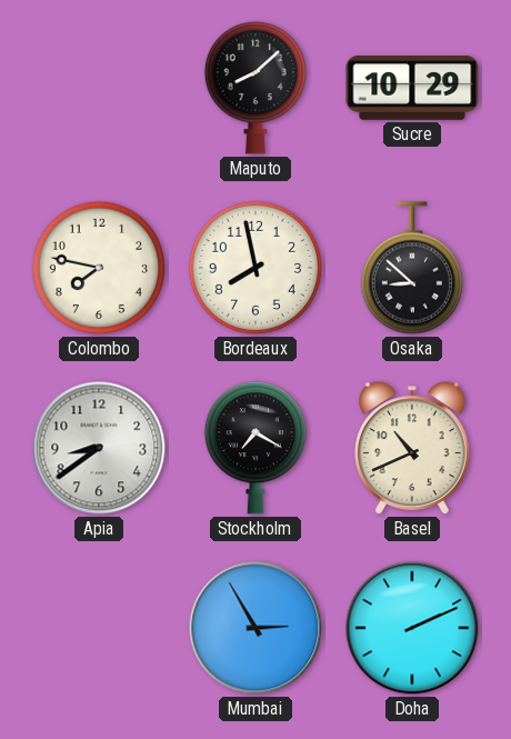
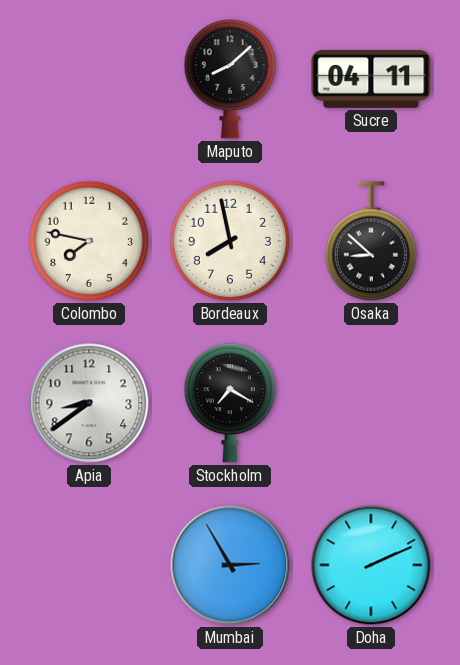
Sucre: 10:29 -> 04:11 (371, 80)
Basel: 10:41 -> none (413, 448)
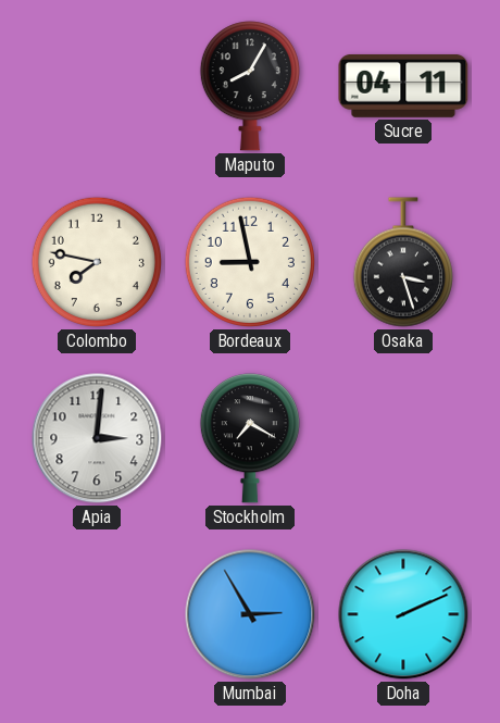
Maputo: 8:08 -> 8:05 (250, 86)
Bordeaux: 7:58 -> 8:58 (250, 262)
Osaka: 8:52 -> 3:27 (403, 262)
Apia: 8:39 -> 3:01 (97, 438)
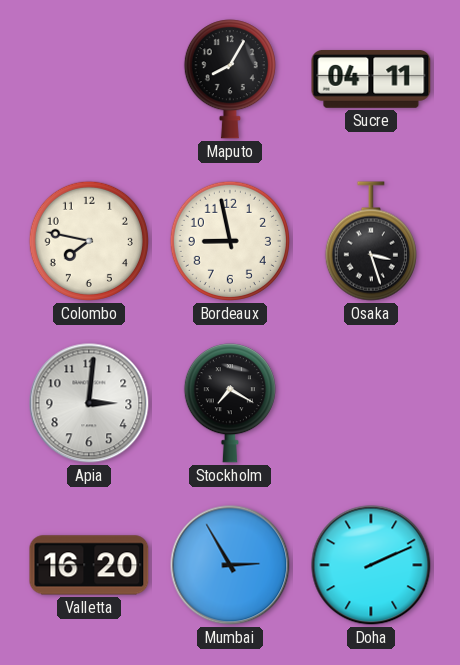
Valletta: none -> 16:20 (89, 565)
